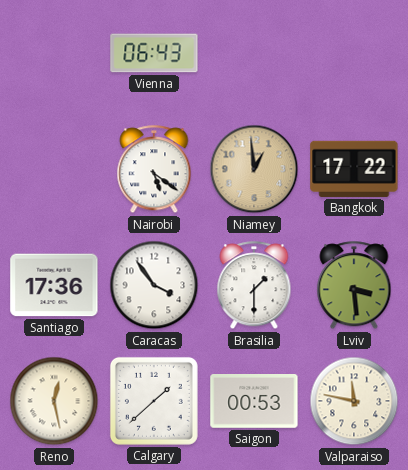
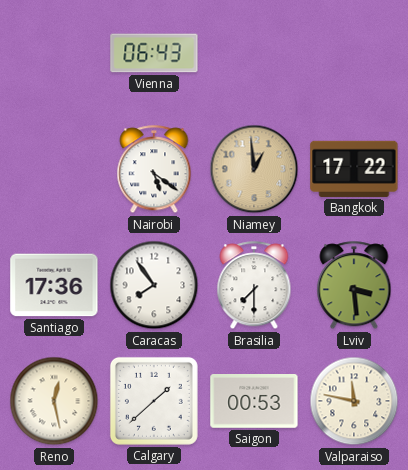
Caracas: 3:54 -> 7:54 (154, 285)
Brasilia: 1:30 -> 7:30 (254, 286)
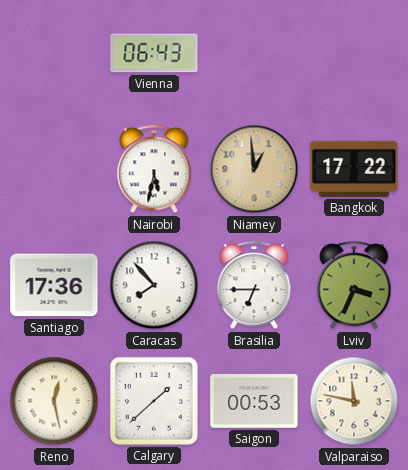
Nairobi: 5:21 -> 5:32 (154, 170)
Caracas: 7:54 -> 7:53 (154, 285)
Brasilia: 7:30 -> 6:45 (254, 286)
Lviv: 3:29 -> 3:34 (354, 286)
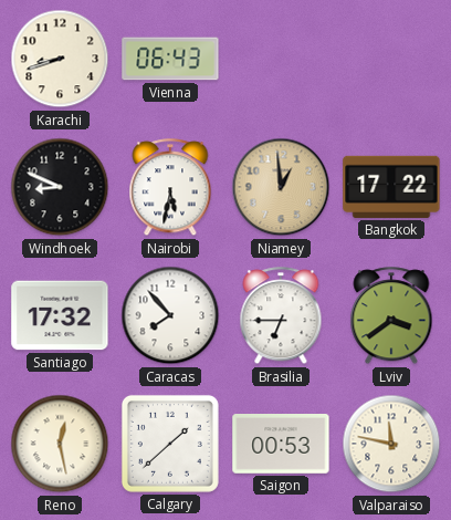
Karachi: none -> 8:42 (60, 59)
Windhoek: none -> 8:49 (60, 187)
Santiago: 17:36 -> 17:32 (60, 315)
Lviv: 3:34 -> 3:39 (391, 316)
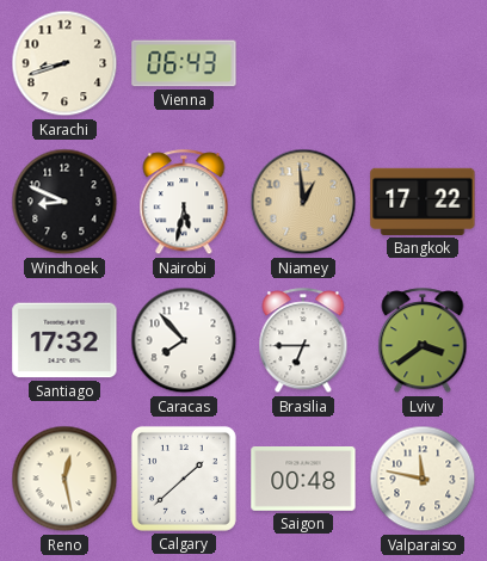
Saigon: 00:53 -> 00:48 (303, 479)
